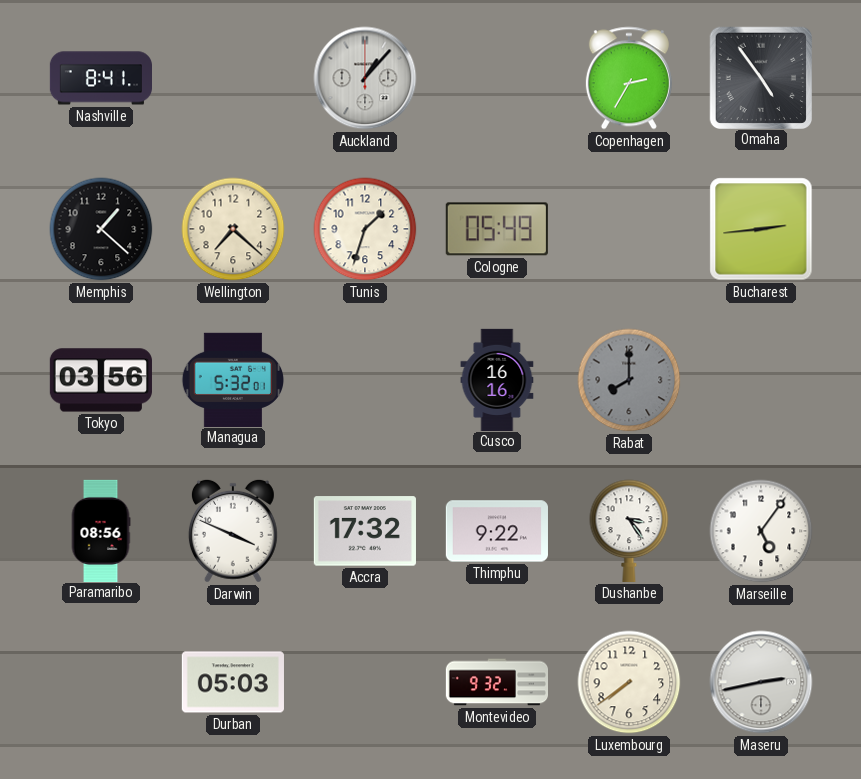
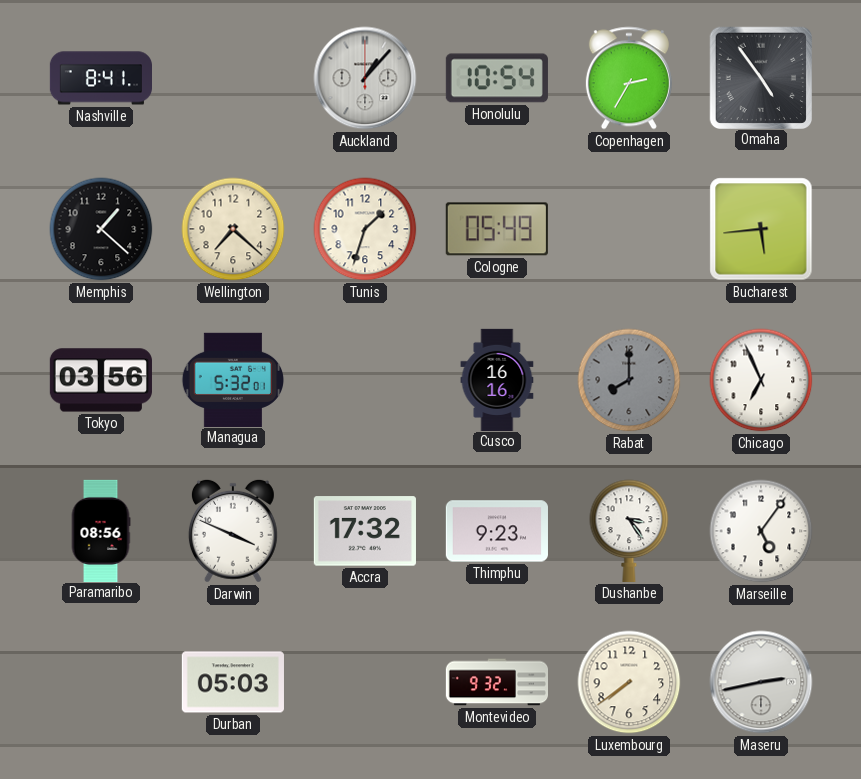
Honolulu: none -> 10:54 (497, 78)
Bucharest: 2:44 -> 5:44 (761, 229)
Chicago: none -> 6:56 (761, 380)
Thimphu: 9:22 -> 9:23 (497, 531)
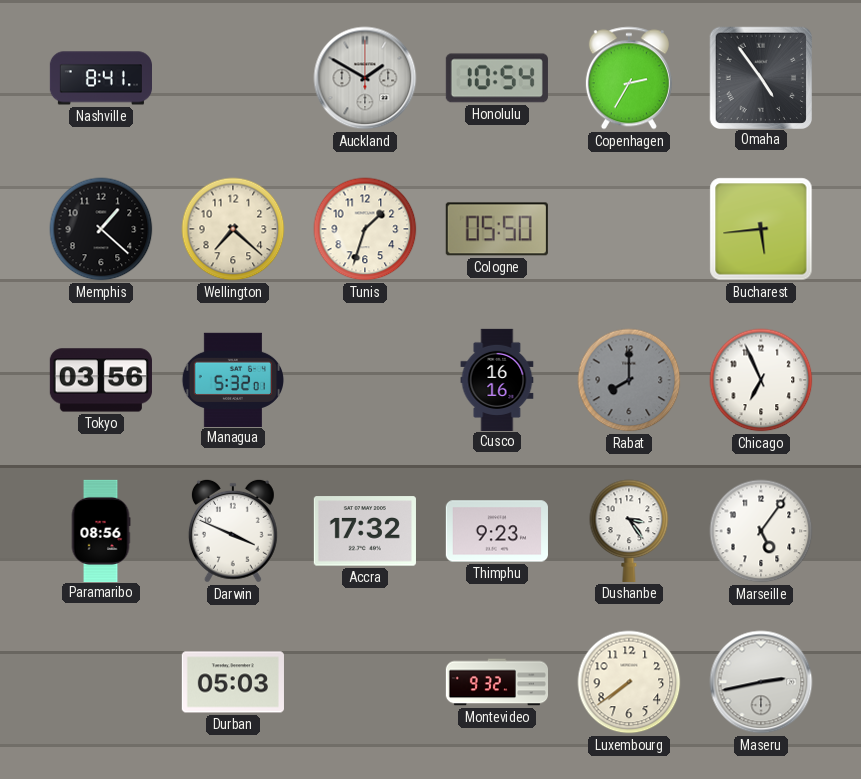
Auckland: 1:07 -> 1:50 (365, 78)
Cologne: 05:49 -> 05:50 (497, 229)
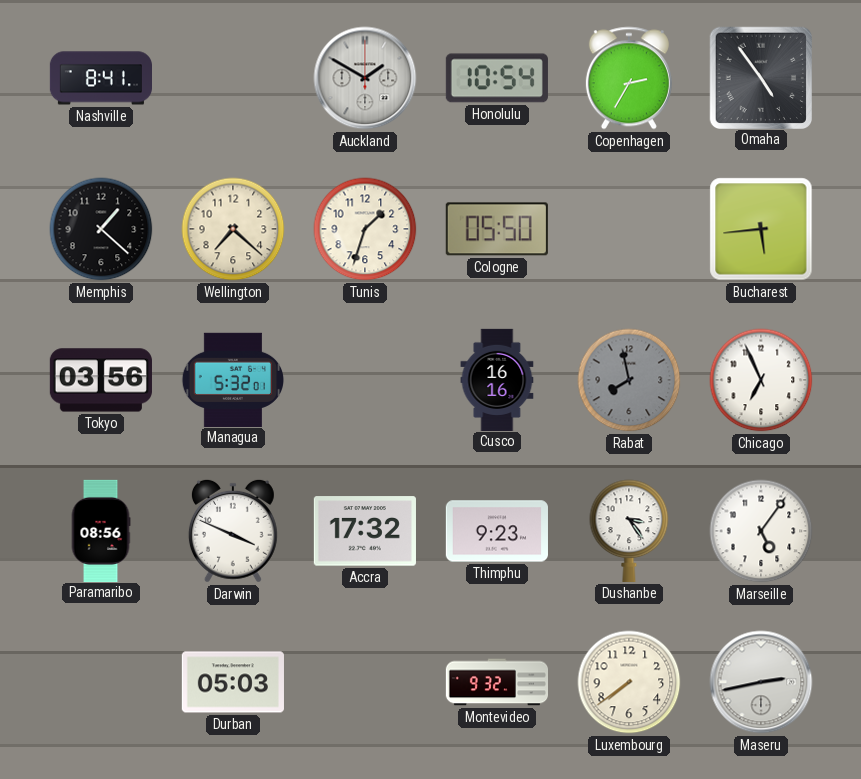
Rabat: 8:00 -> 7:58 (629, 380)
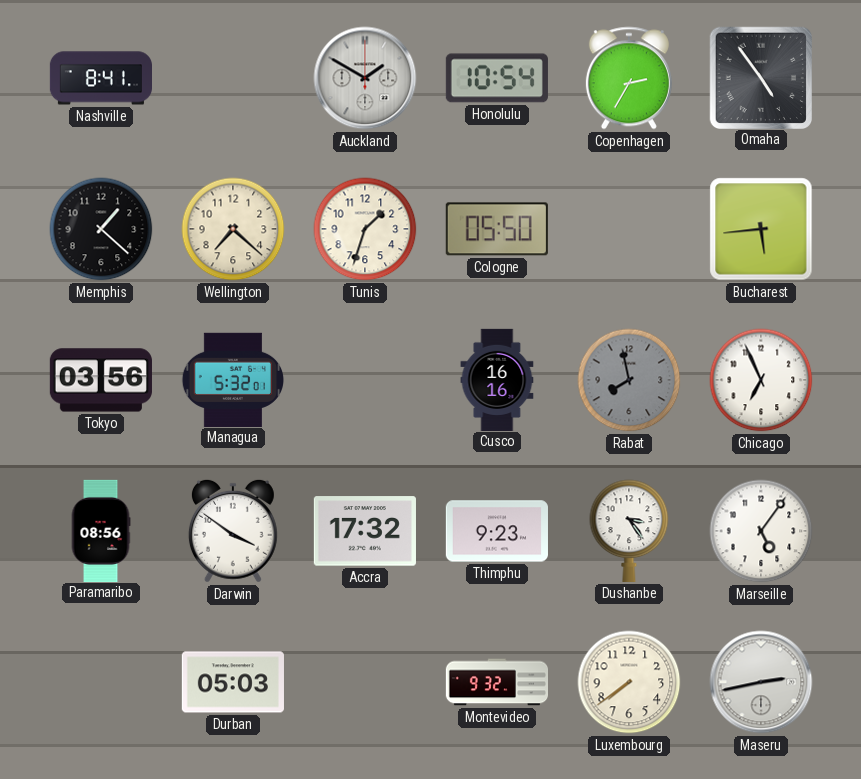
Darwin: 3:49 -> 3:51 (233, 531)
